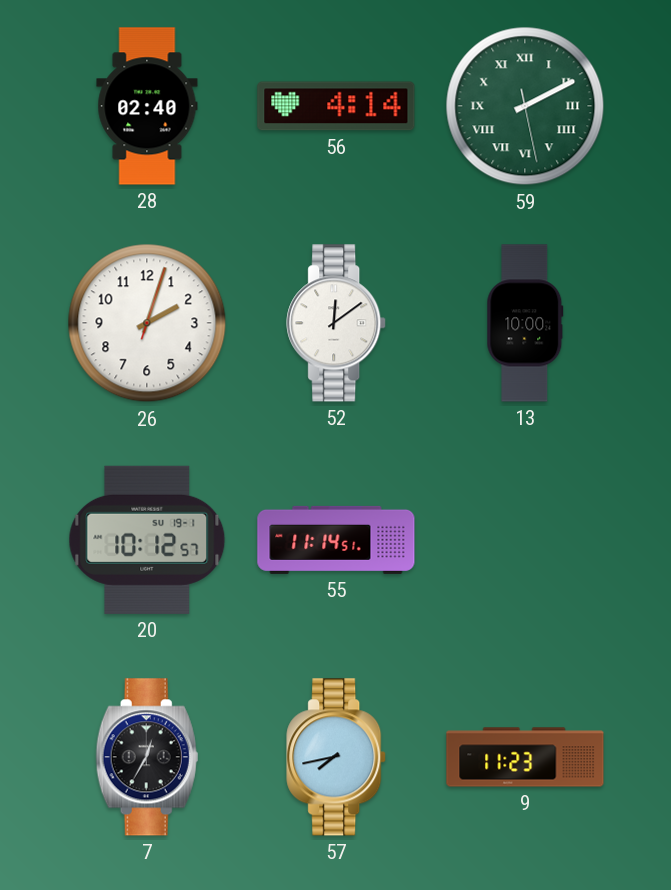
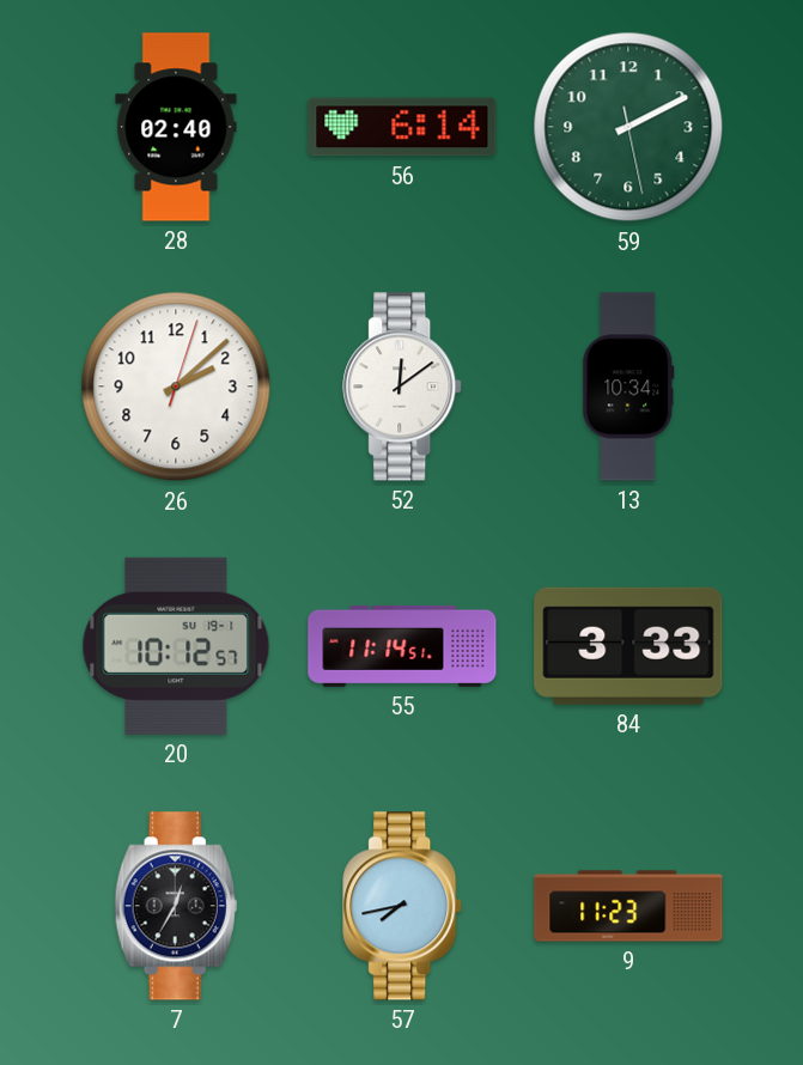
56: 4:14 -> 6:14 (402, 127)
59 numerals: Roman -> Arabic (628, 127)
26: 2:03 -> 2:08 (176, 387)
13: 10:00 -> 10:34 (628, 387)
84: none -> 3:33 (628, 646)
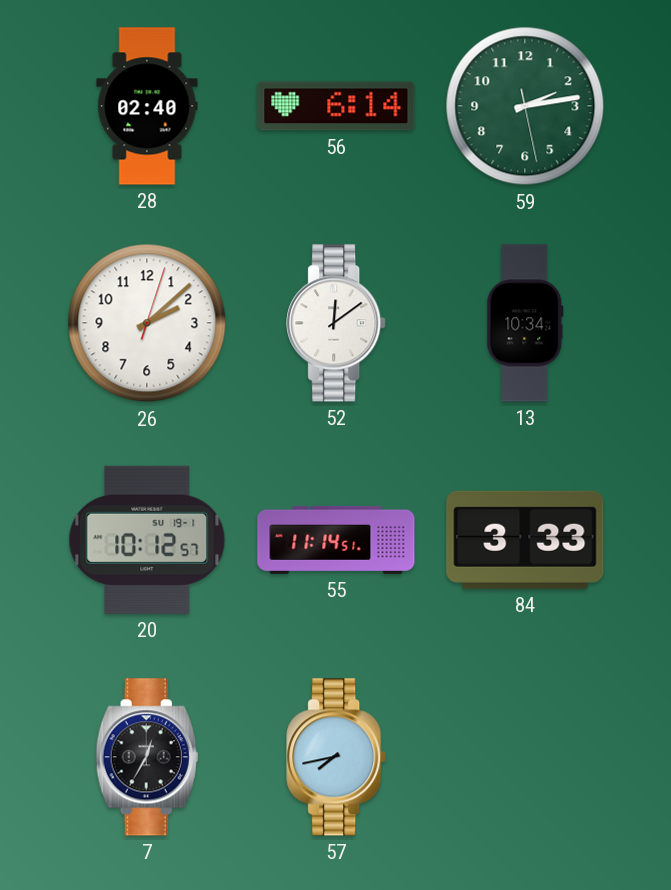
59: 2:10 -> 2:13 (525, 106)
9: 11:23 -> none (628, 906)
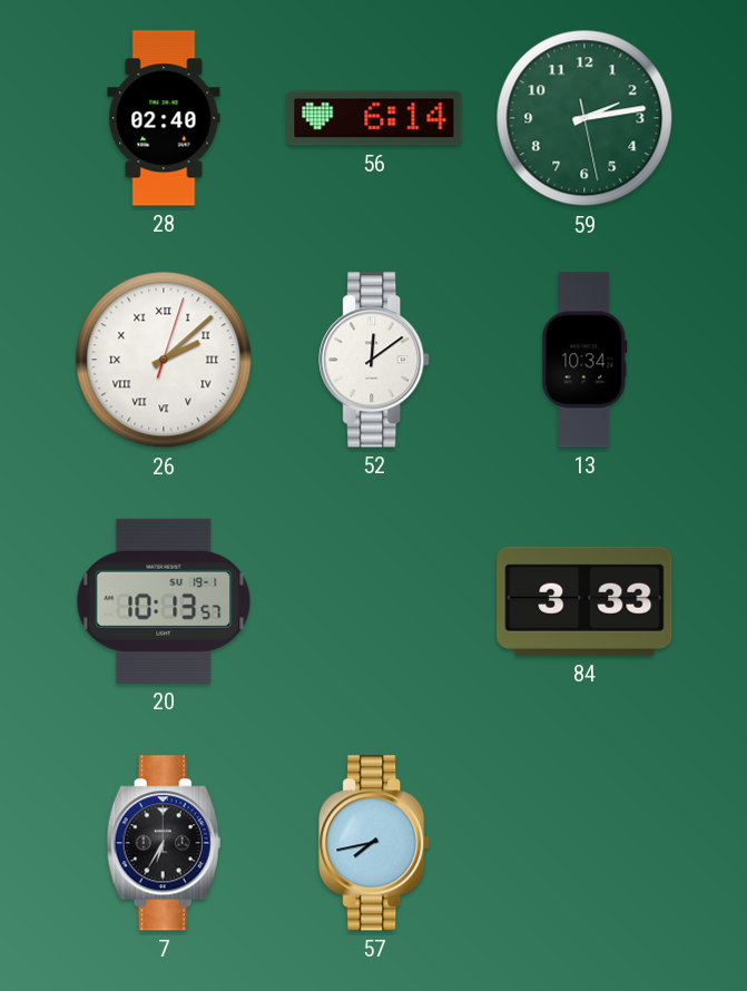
26 numerals: Arabic -> Roman (164, 360)
20: 10:12 -> 10:13 (164, 601)
55: 11:14 -> none (336, 540)
7: 12:35 -> 6:35 (164, 843)
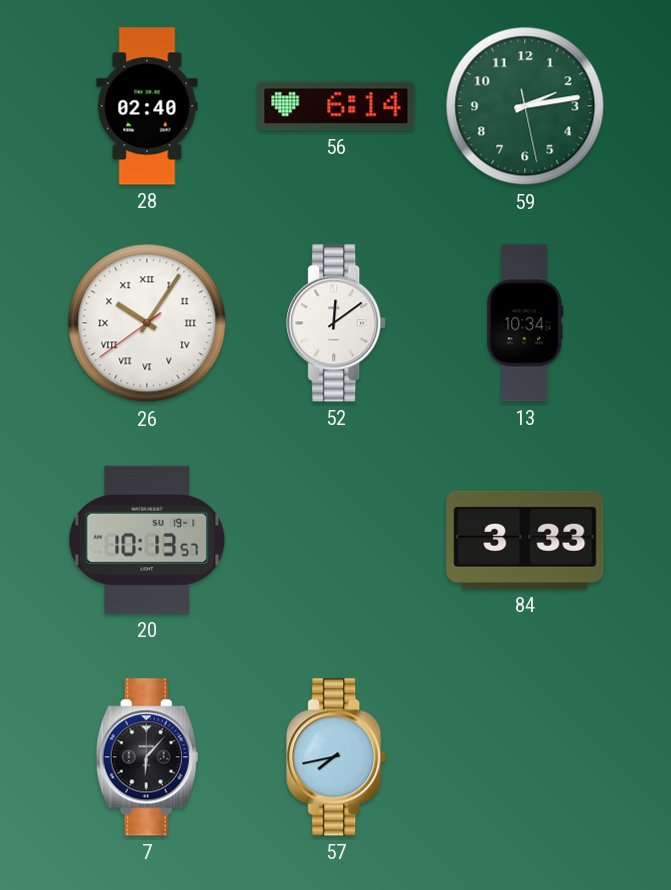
26: 2:08 -> 10:05 (147, 323)
7: 6:35 -> 6:07 (147, 757)
